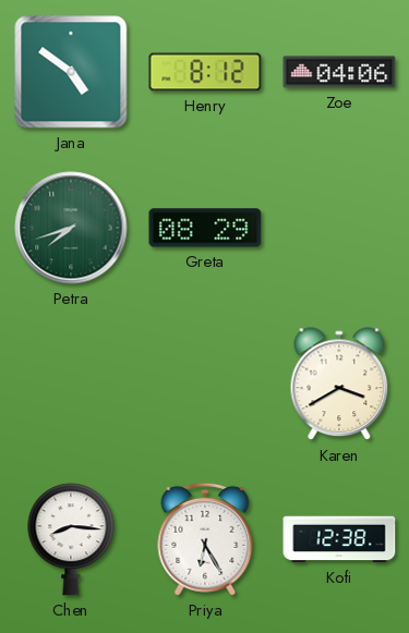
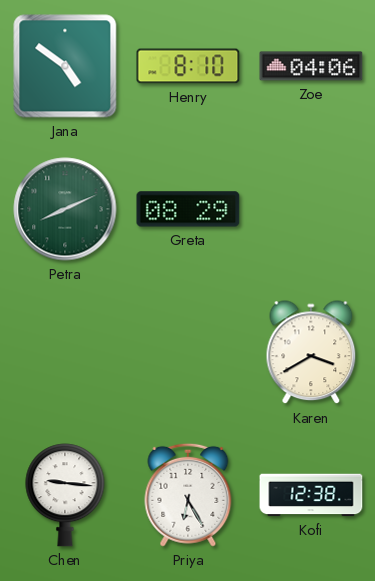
Henry: 8:12 -> 8:10 (188, 66)
Petra: 7:42 -> 8:11 (65, 209)
Chen: 8:16 -> 9:16 (65, 495)
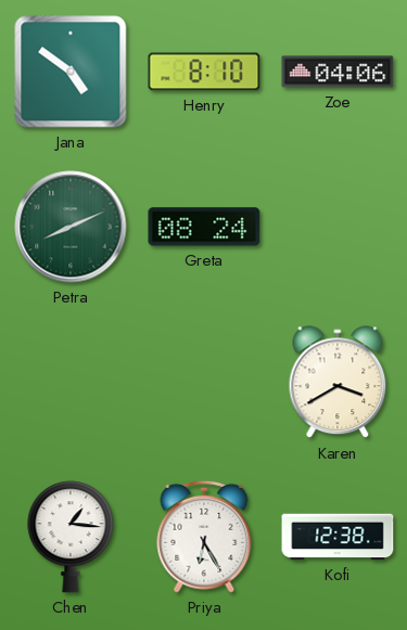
Greta: 08:29 -> 08:24 (204, 227)
Chen: 9:16 -> 1:16 (71, 537)
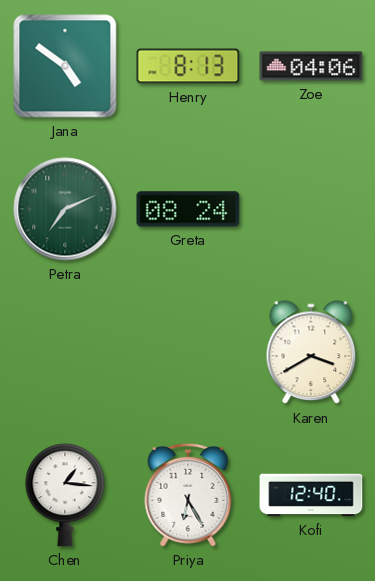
Henry: 8:10 -> 8:13 (188, 66)
Petra: 8:11 -> 7:11 (65, 209)
Kofi: 12:38 -> 12:40 (311, 495)
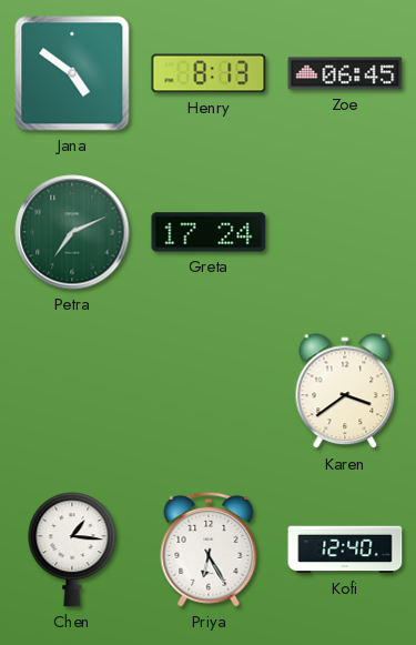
Zoe: 04:06 -> 06:45 (345, 73)
Greta: 08:24 -> 17:24 (209, 232)
Karen: 3:40 -> 3:39 (345, 392)
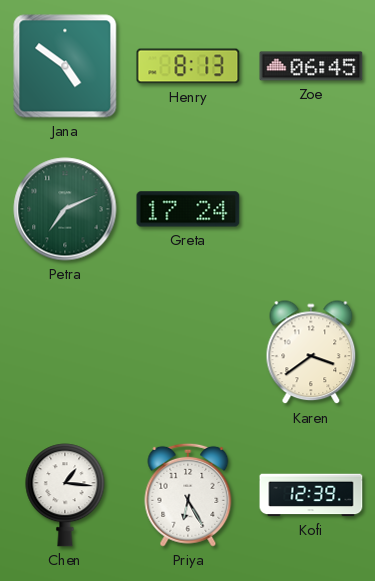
Kofi: 12:40 -> 12:39 (311, 495)
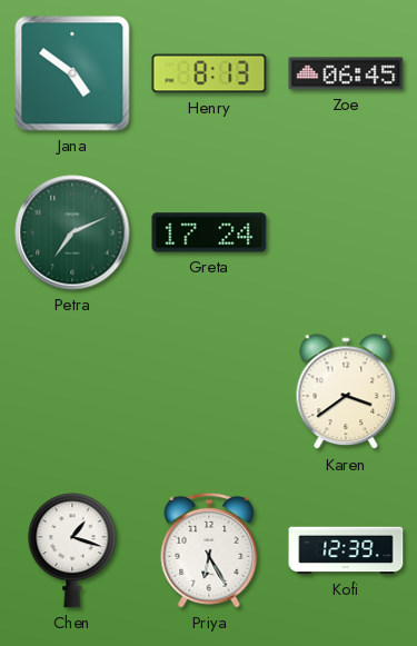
Chen: 1:16 -> 1:18 (72, 550)
